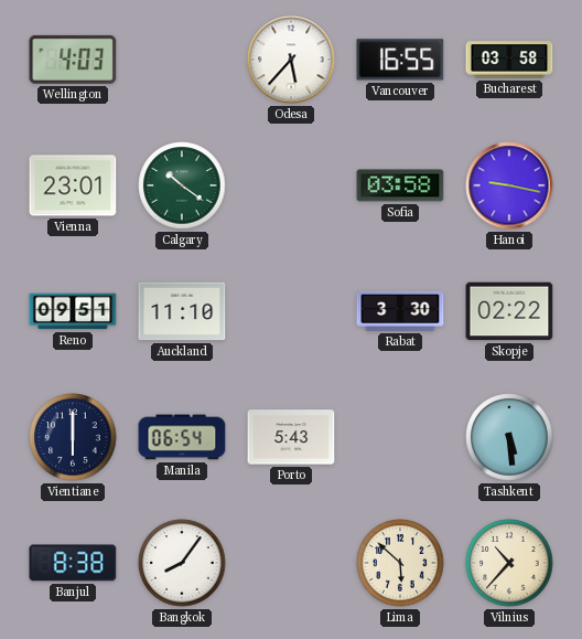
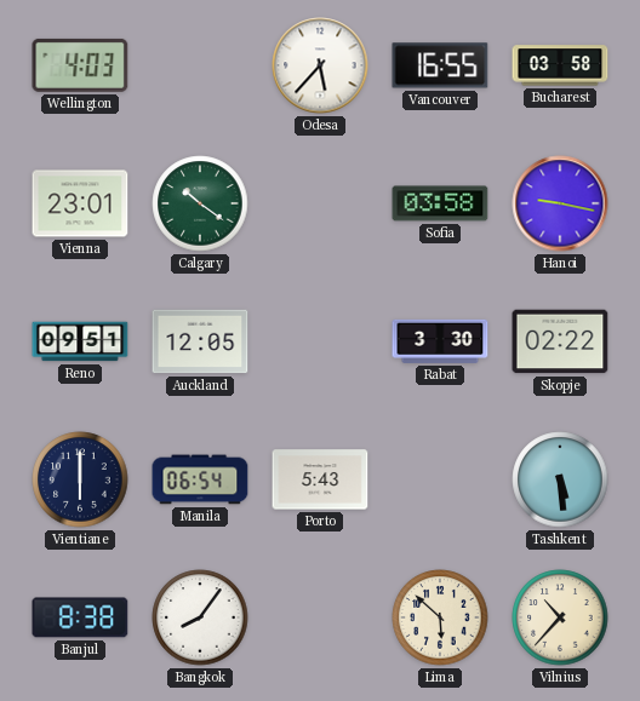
Auckland: 11:10 -> 12:05 (200, 341)
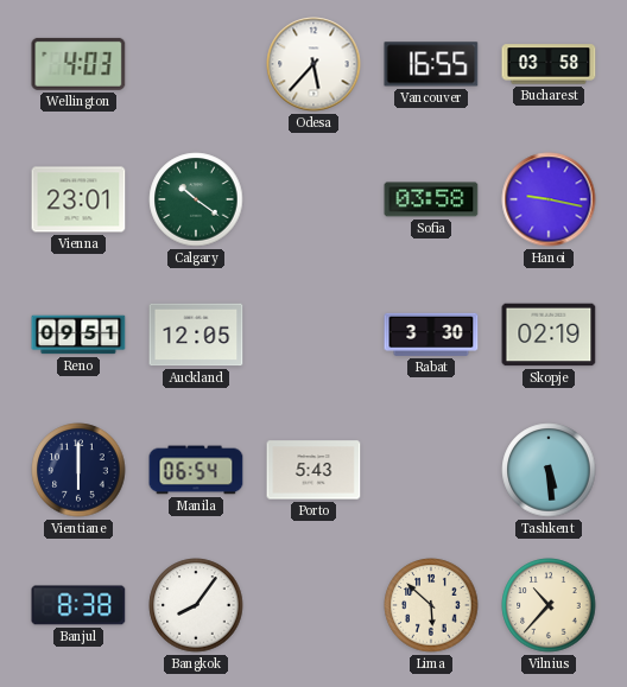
Skopje: 02:22 -> 02:19 (549, 335)
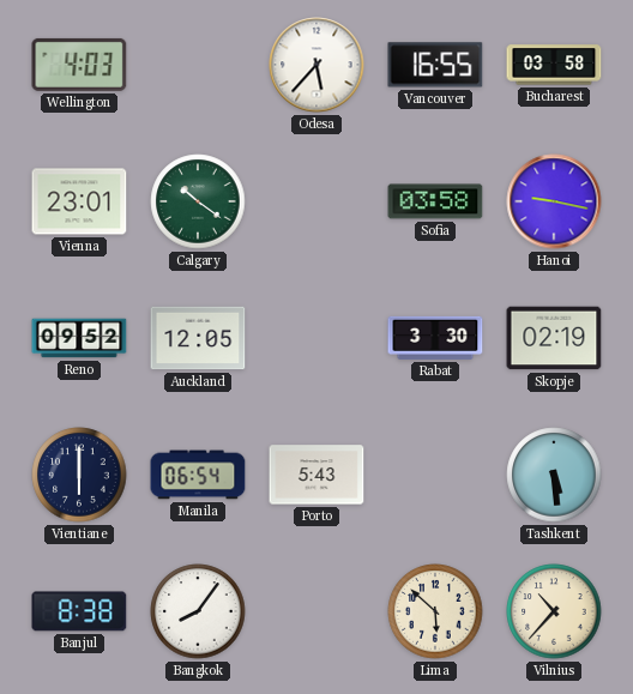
Reno: 09:51 -> 09:52 (79, 338)
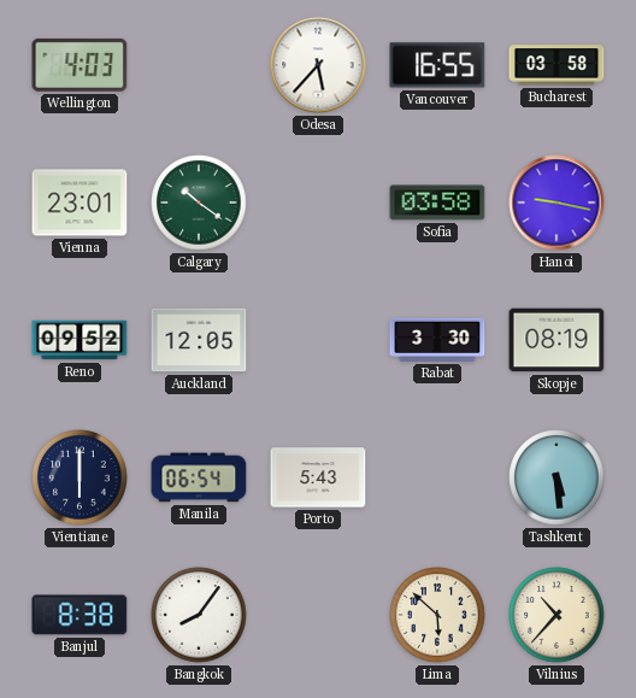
Skopje: 02:19 -> 08:19 (556, 340)
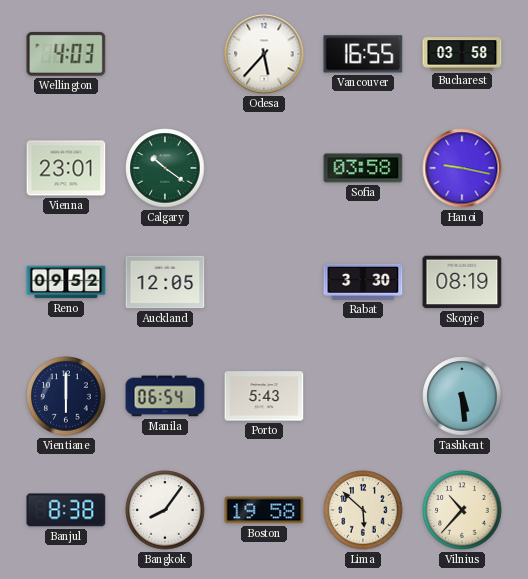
Boston: none -> 19:58 (264, 510)
